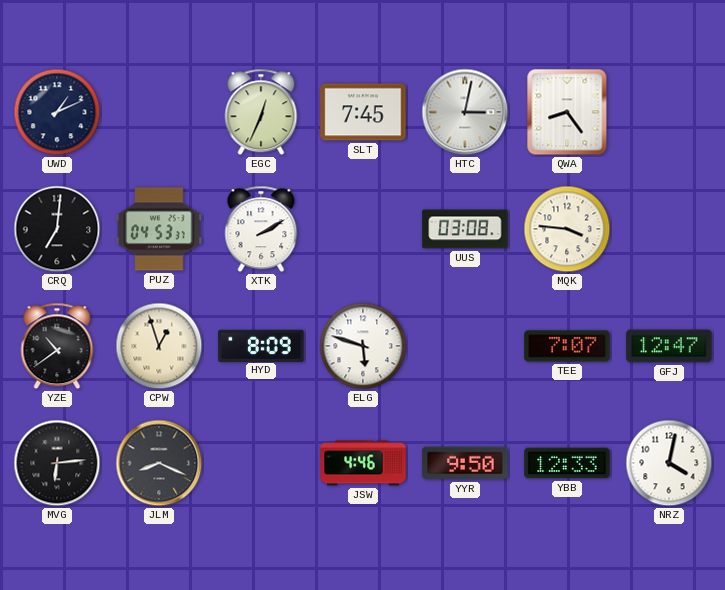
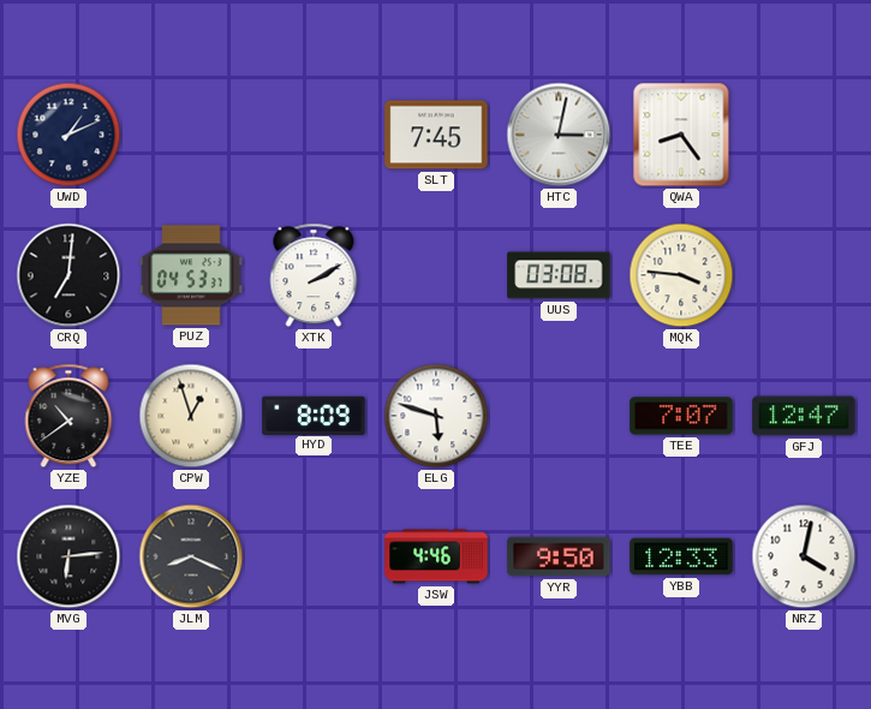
EGC: 12:34 -> none (261, 112)
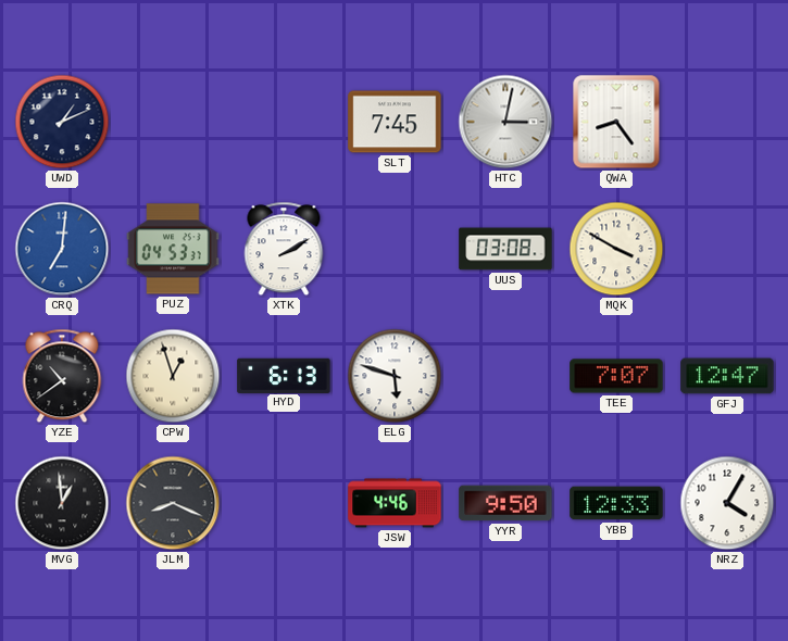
CRQ dial: black -> blue (62, 249)
MQK: 3:46 -> 3:50 (616, 249)
HYD: 8:09 -> 6:13 (284, 375)
MVG: 6:14 -> 12:59 (62, 503)
NRZ: 4:02 -> 4:05 (727, 503)
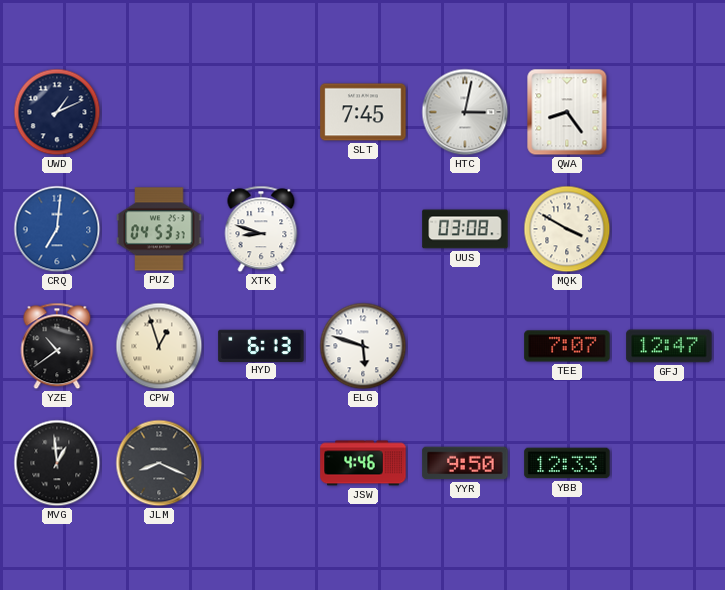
XTK: 2:10 -> 8:48 (261, 229)
NRZ: 4:05 -> none (727, 503)
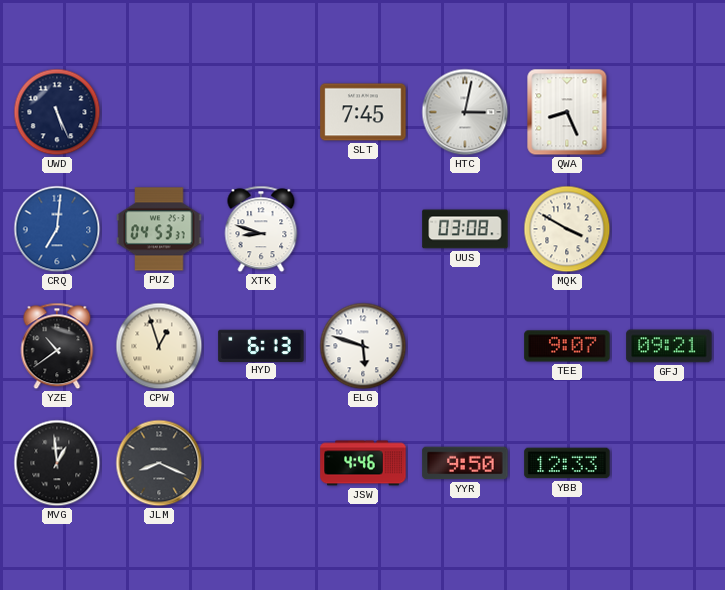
UWD: 1:11 -> 5:26 (57, 112)
QWA: 8:24 -> 8:26 (567, 112)
TEE: 7:07 -> 9:07 (567, 346)
GFJ: 12:47 -> 09:21 (669, 346)
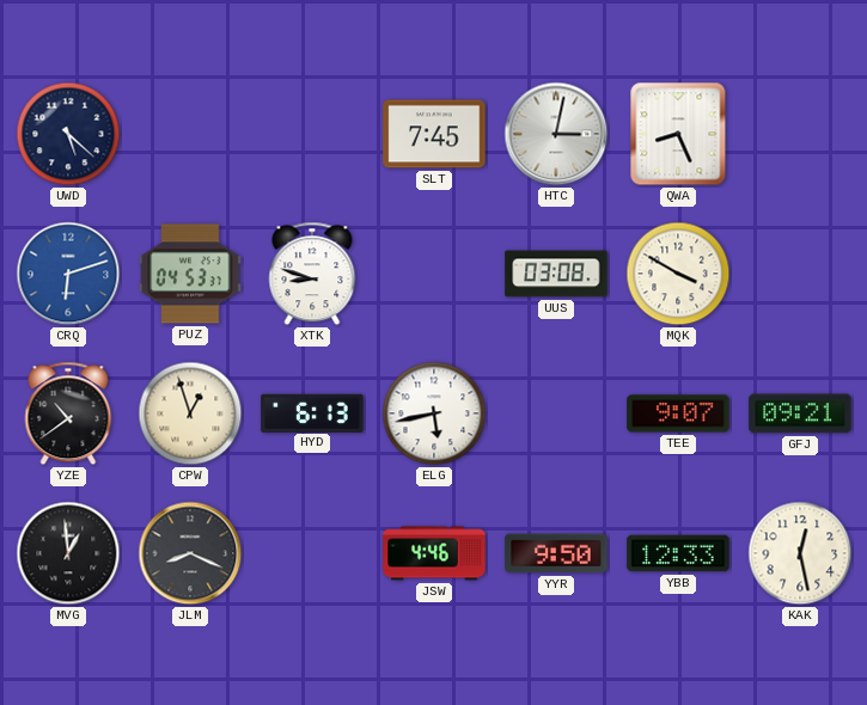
UWD: 5:26 -> 5:22 (68, 134)
CRQ: 7:01 -> 6:12 (68, 274)
ELG: 5:48 -> 5:43 (434, 413)
KAK: none -> 12:28 (800, 553)
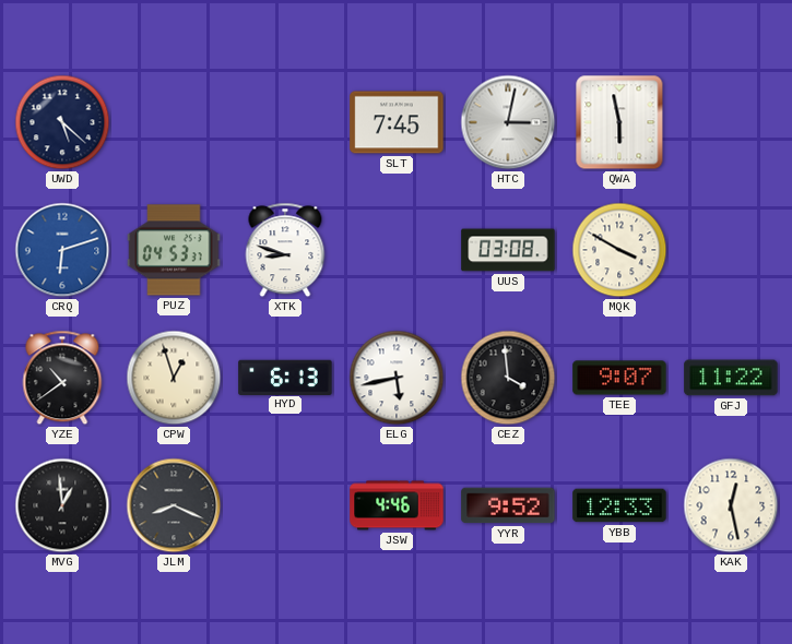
QWA: 8:26 -> 5:58 (619, 122)
CEZ: none -> 3:59 (508, 378)
GFJ: 09:21 -> 11:22 (731, 378)
YYR: 9:50 -> 9:52 (508, 505)
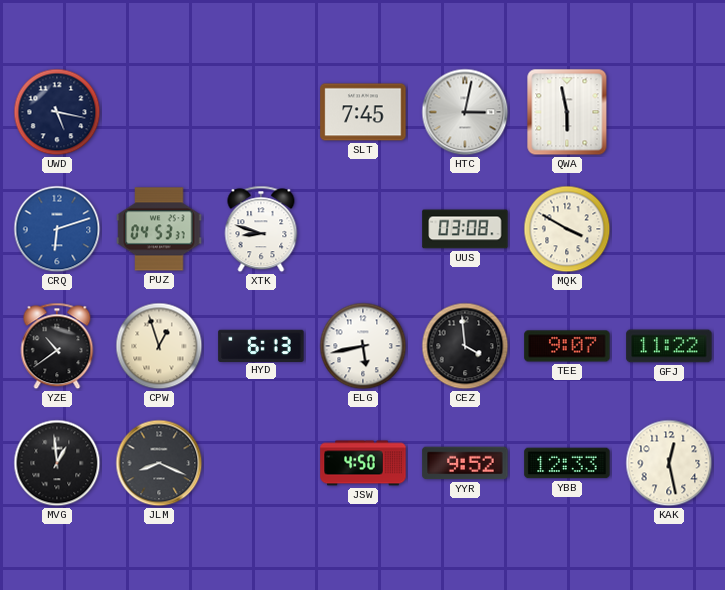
UWD: 5:22 -> 5:17 (57, 112)
JSW: 4:46 -> 4:50 (363, 463)
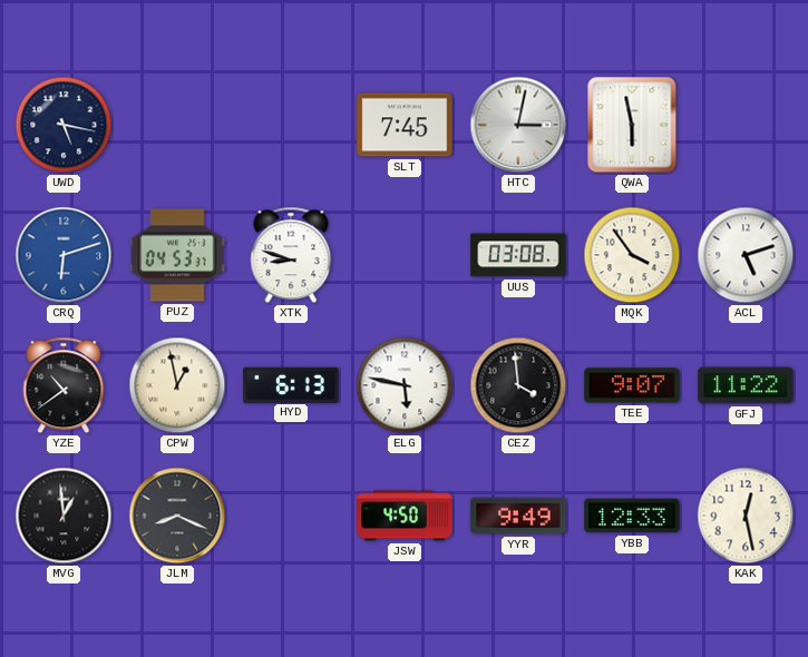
MQK: 3:50 -> 3:54 (632, 255)
ACL: none -> 5:12 (746, 255)
CPW: 12:57 -> 12:58 (177, 385)
ELG: 5:43 -> 5:47 (405, 385)
YYR: 9:52 -> 9:49 (518, 516)
